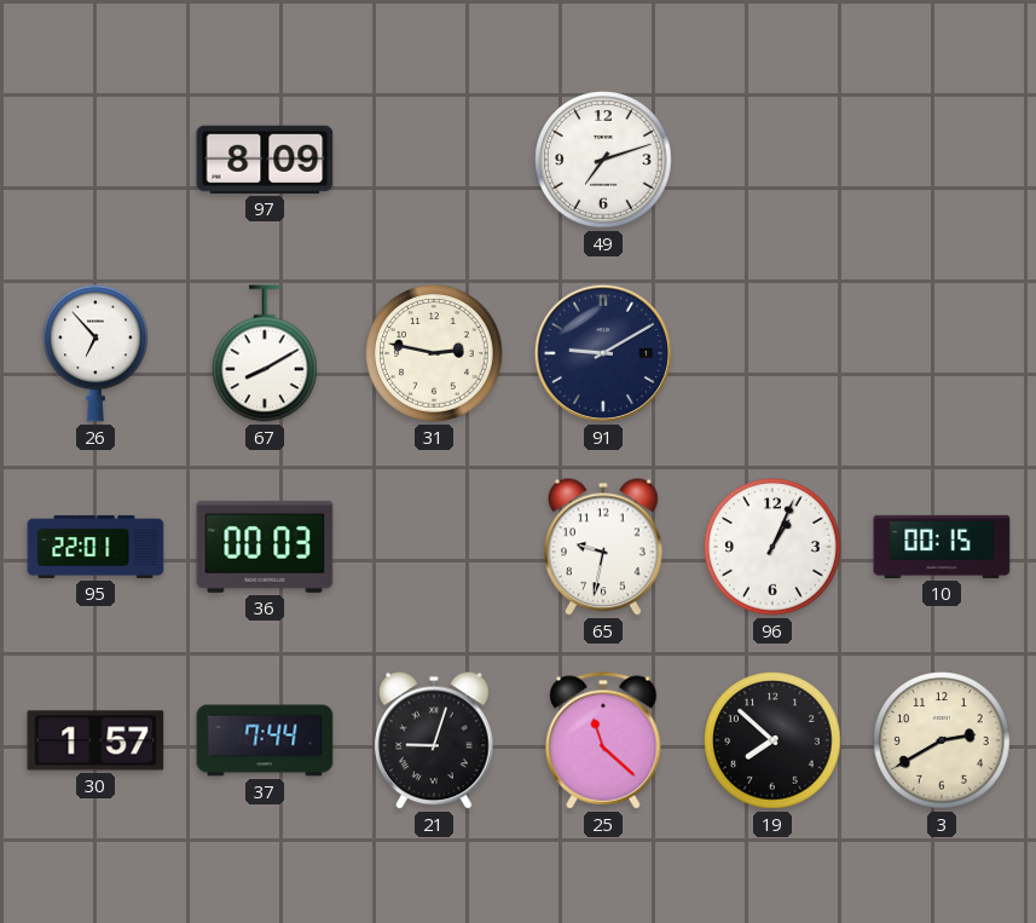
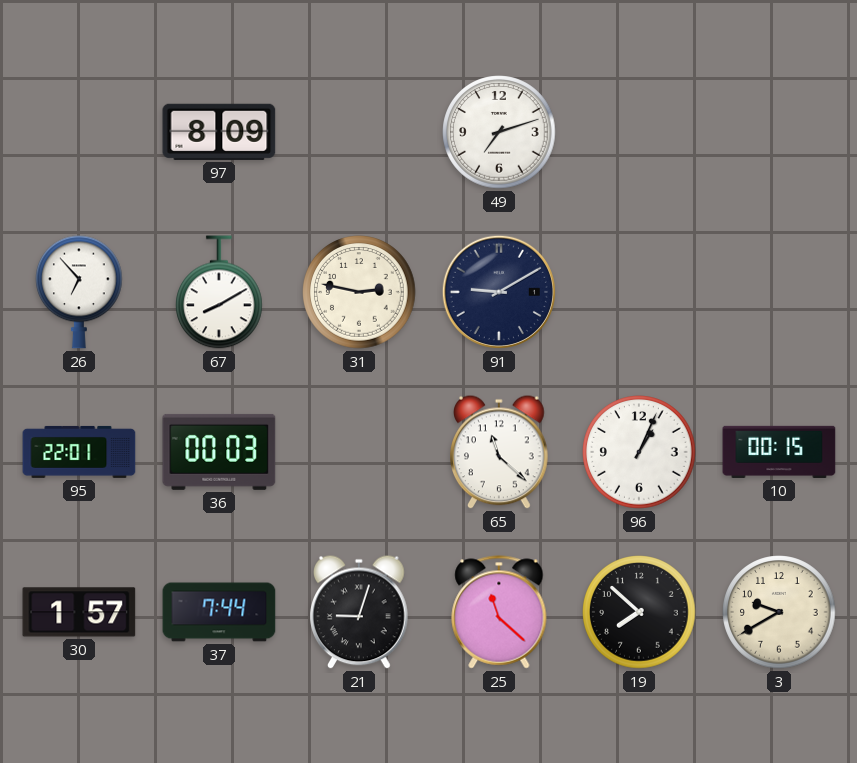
65: 9:32 -> 11:22 (500, 452)
3: 2:40 -> 9:40 (779, 612)
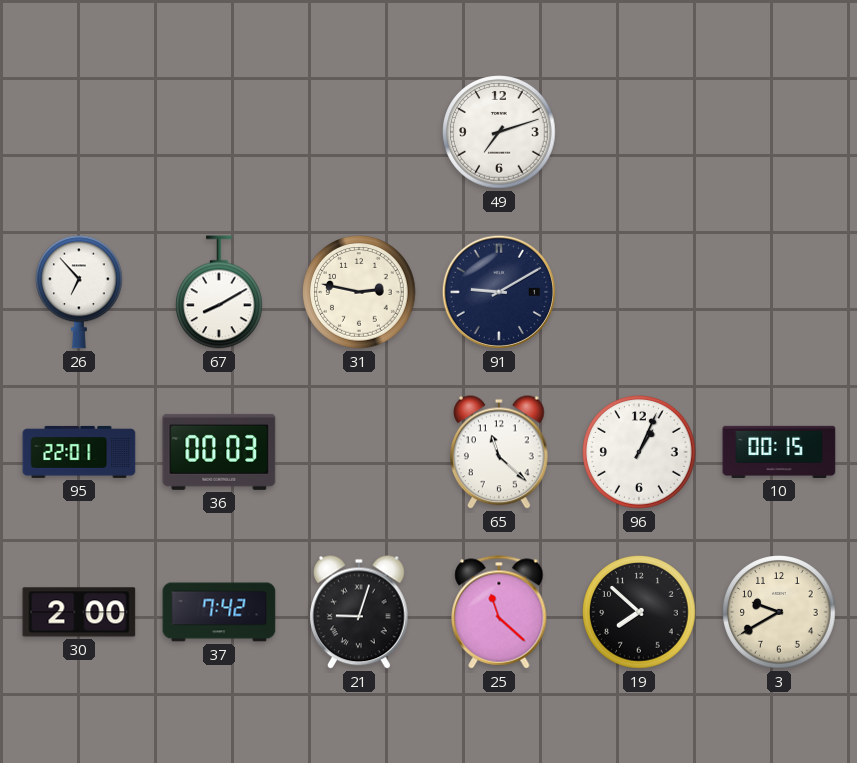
97: 8:09 -> none (219, 132)
30: 1:57 -> 2:00 (79, 612)
37: 7:44 -> 7:42 (219, 612)
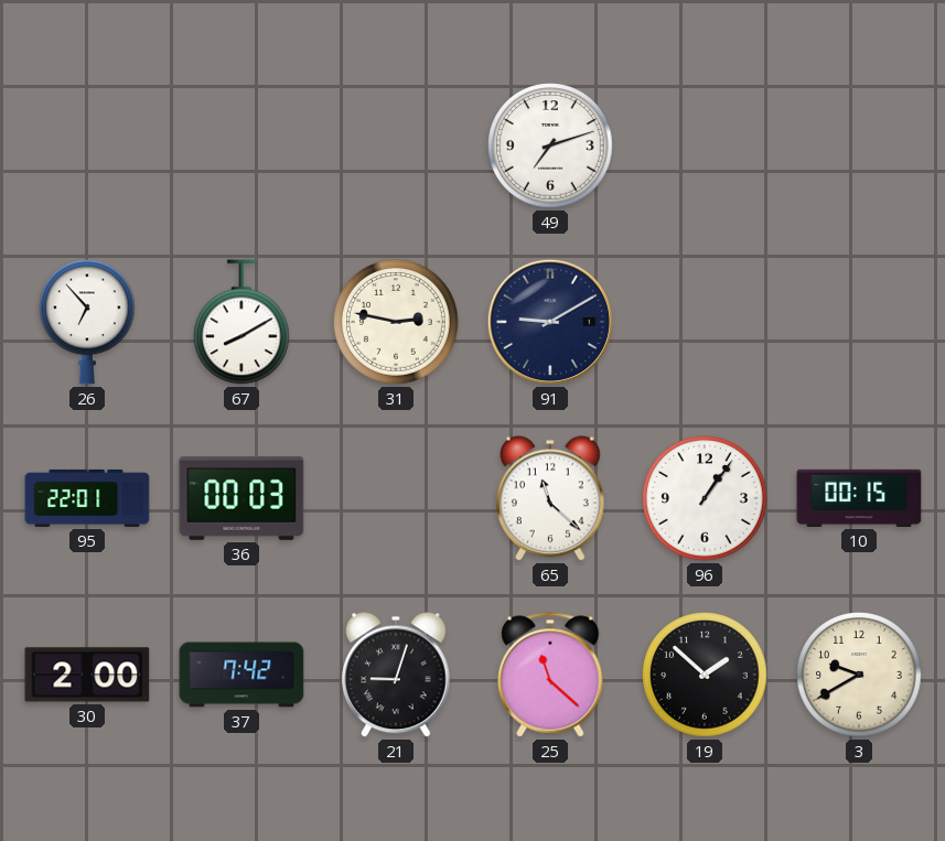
96: 1:04 -> 1:06 (705, 498)
19: 7:52 -> 1:52 (705, 675)
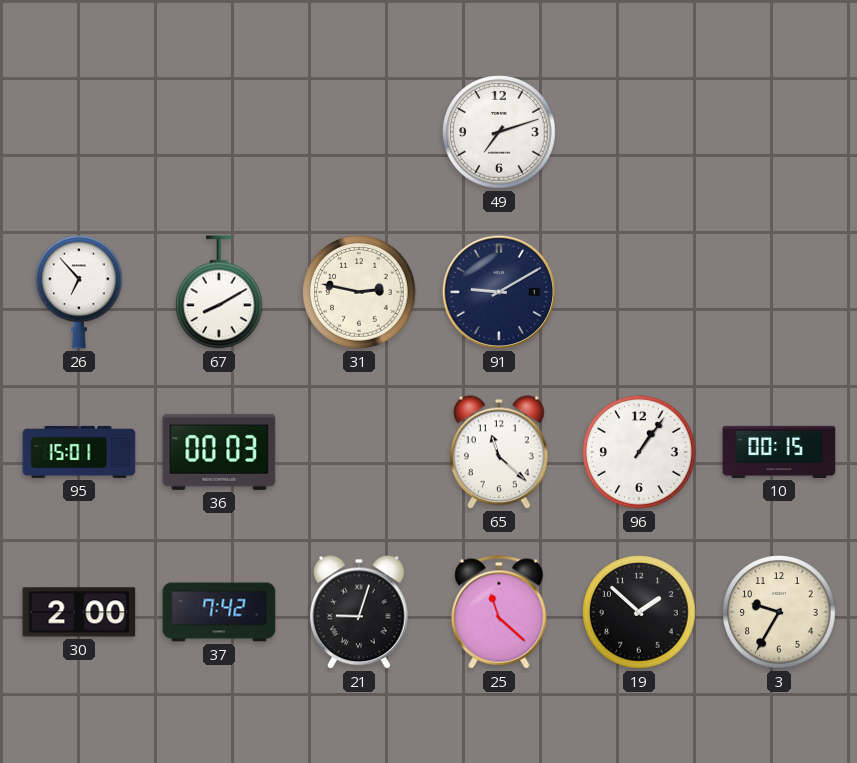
95: 22:01 -> 15:01 (79, 452)
3: 9:40 -> 9:35 (779, 612)
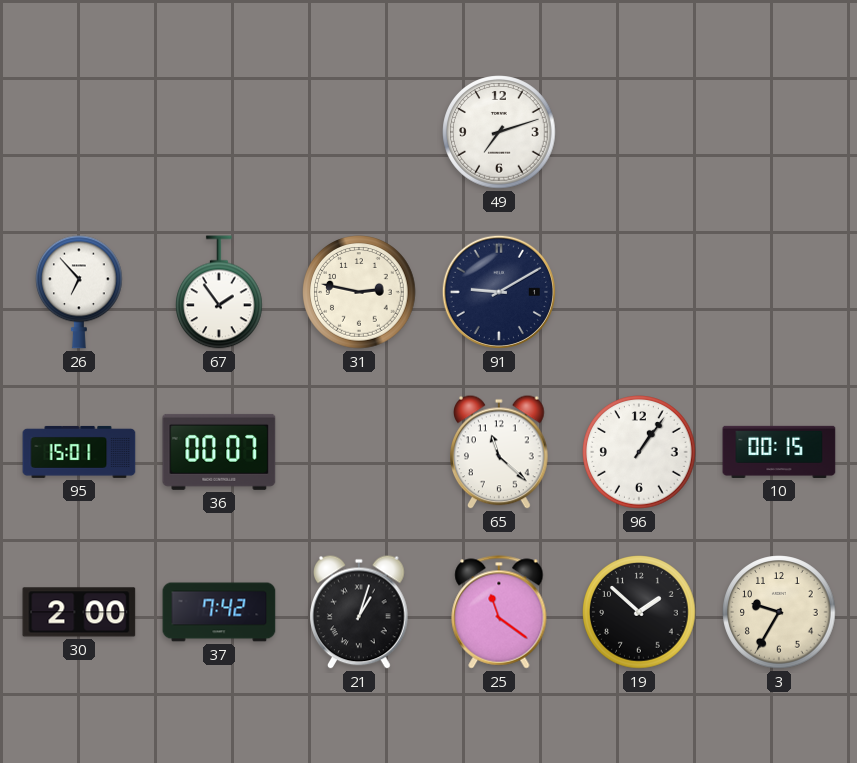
67: 8:10 -> 1:54 (220, 292)
36: 00:03 -> 00:07 (219, 452)
21: 9:03 -> 1:03 (360, 612)
25: 11:22 -> 11:21 (499, 612)
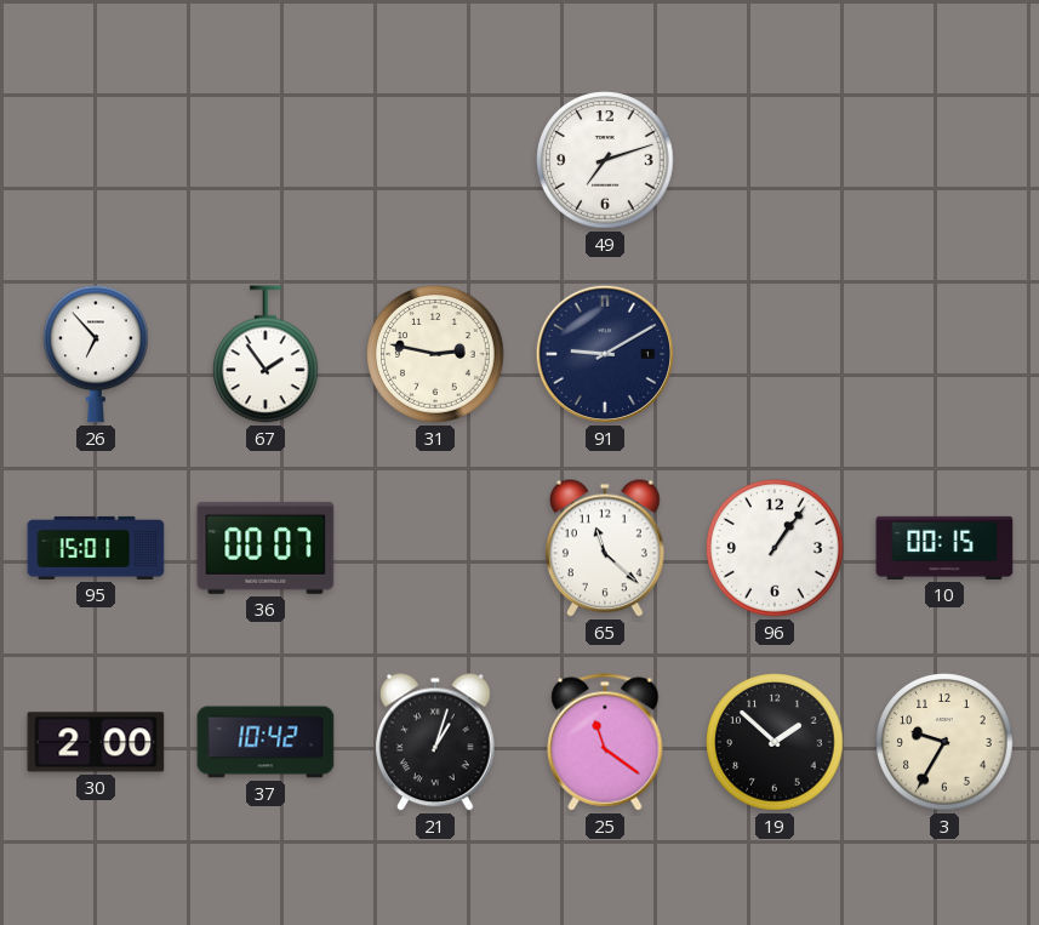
37: 7:42 -> 10:42 (266, 742)
